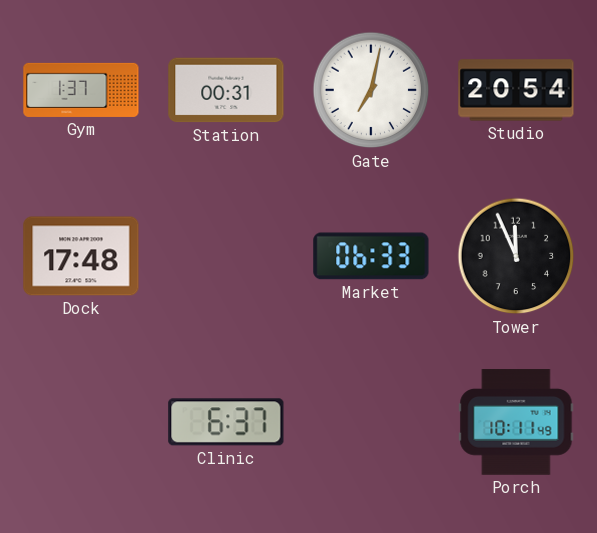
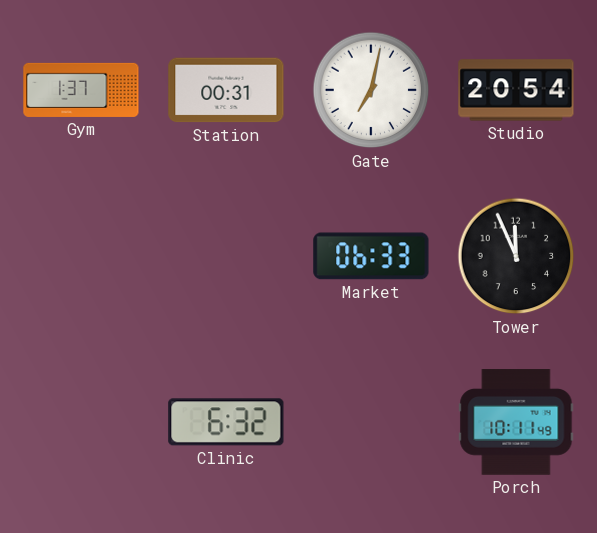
Dock: 17:48 -> none (81, 256)
Clinic: 6:37 -> 6:32 (226, 422)
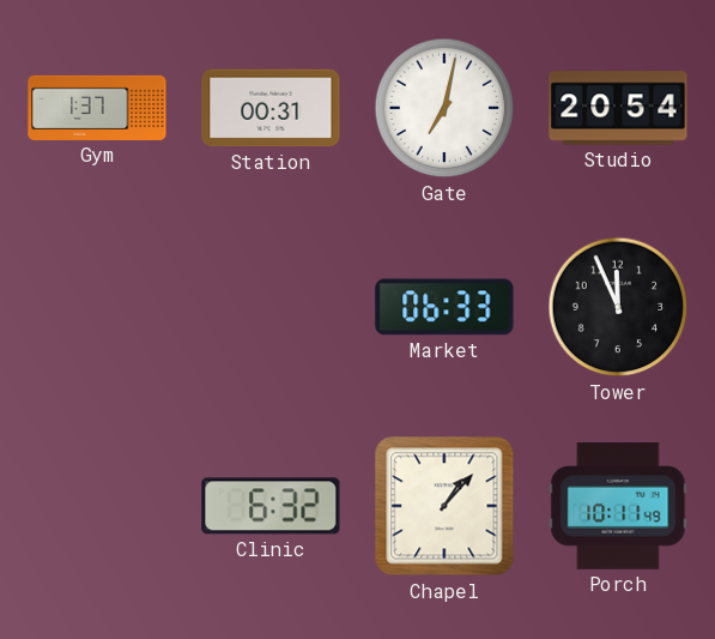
Chapel: none -> 1:07 (444, 506)
